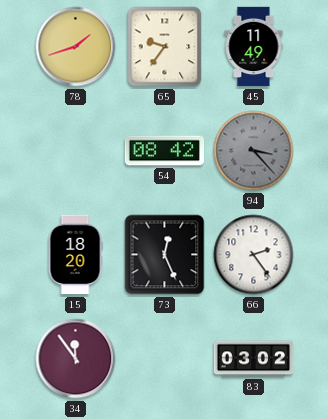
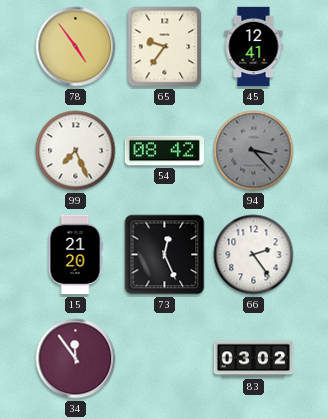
78: 1:42 -> 4:54 (76, 47)
45: 11:49 -> 12:41 (254, 47)
99: none -> 7:26 (76, 151)
15: 18:20 -> 21:20 (75, 255)
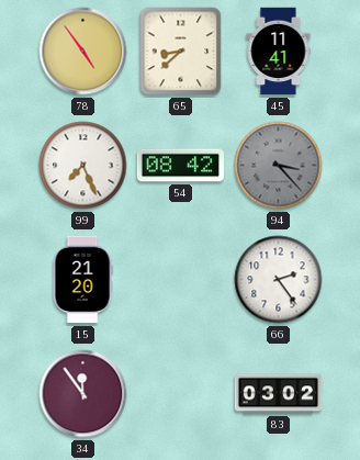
65: 9:36 -> 8:38 (181, 52)
45: 12:41 -> 11:41 (279, 52)
73: 12:26 -> none (165, 255)
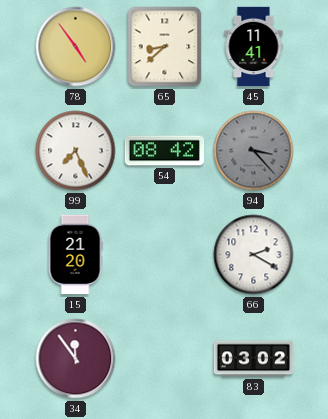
66: 2:24 -> 2:20 (254, 255)
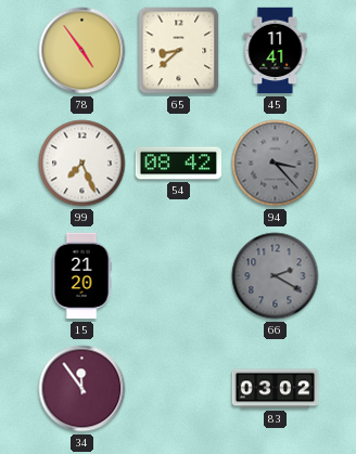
66 dial: white -> grey (276, 276)
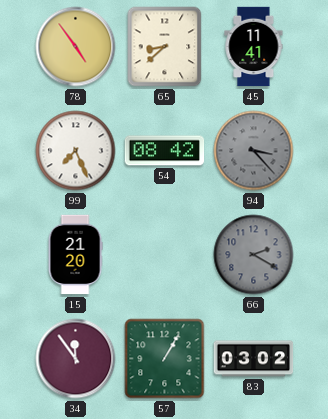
57: none -> 1:05 (165, 359)
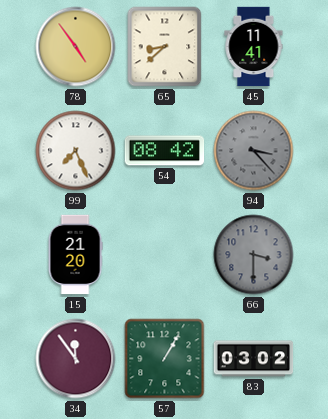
66: 2:20 -> 3:30 (254, 255)
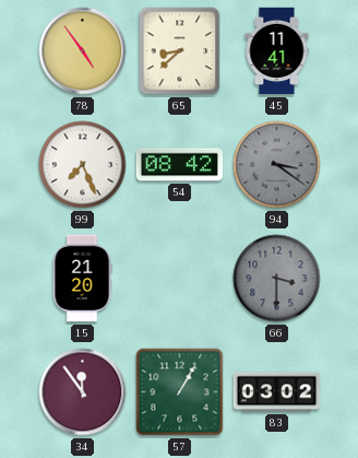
94: 3:23 -> 3:21 (277, 165)
